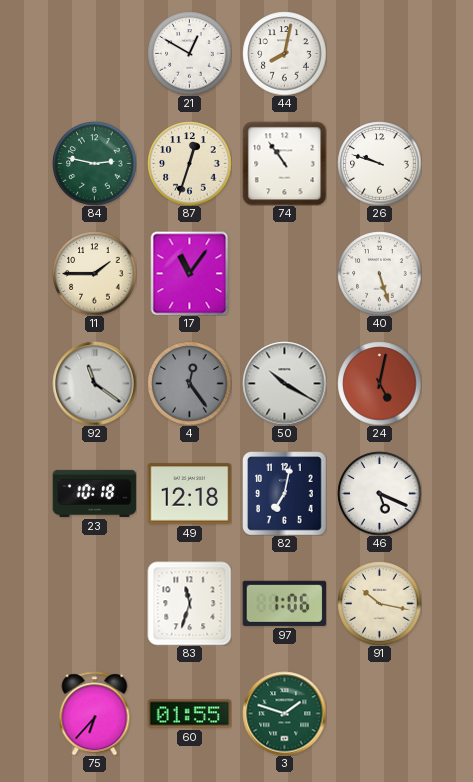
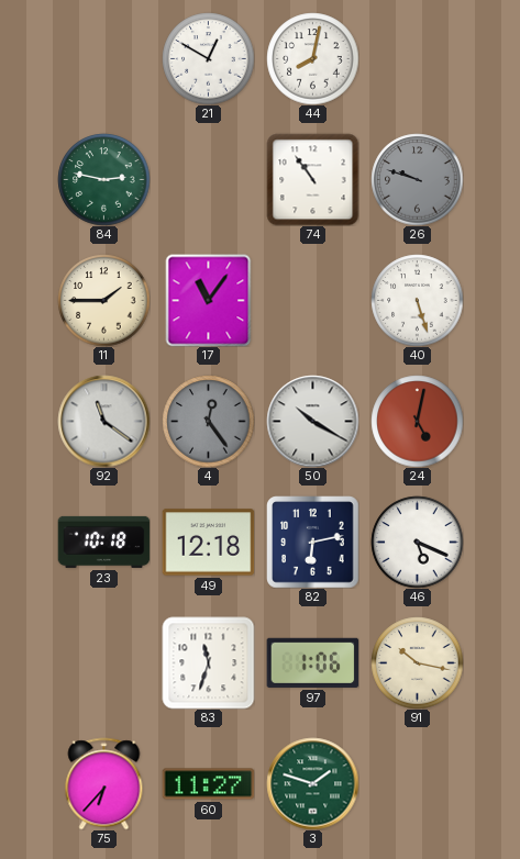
87: 12:33 -> none (189, 163)
26 dial: white -> grey (417, 179)
82: 7:02 -> 6:13 (312, 542)
60: 01:55 -> 11:27 (208, 784)
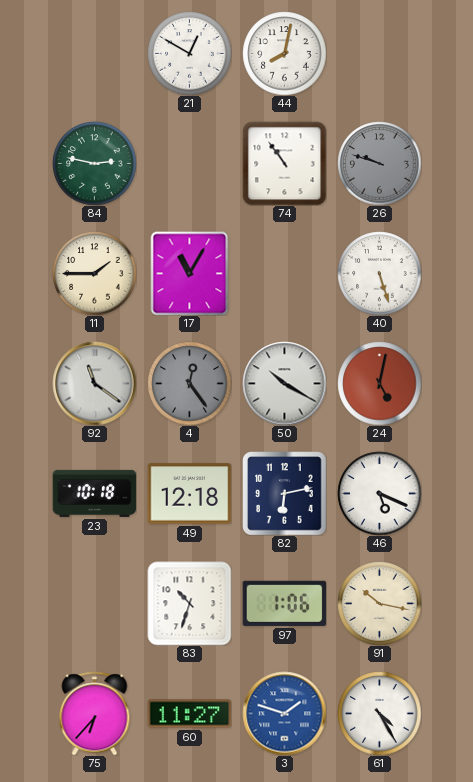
17: 11:06 -> 11:05 (190, 273)
83: 11:33 -> 10:33 (189, 603)
3 dial: green -> blue (284, 713)
61: none -> 4:25 (379, 713)
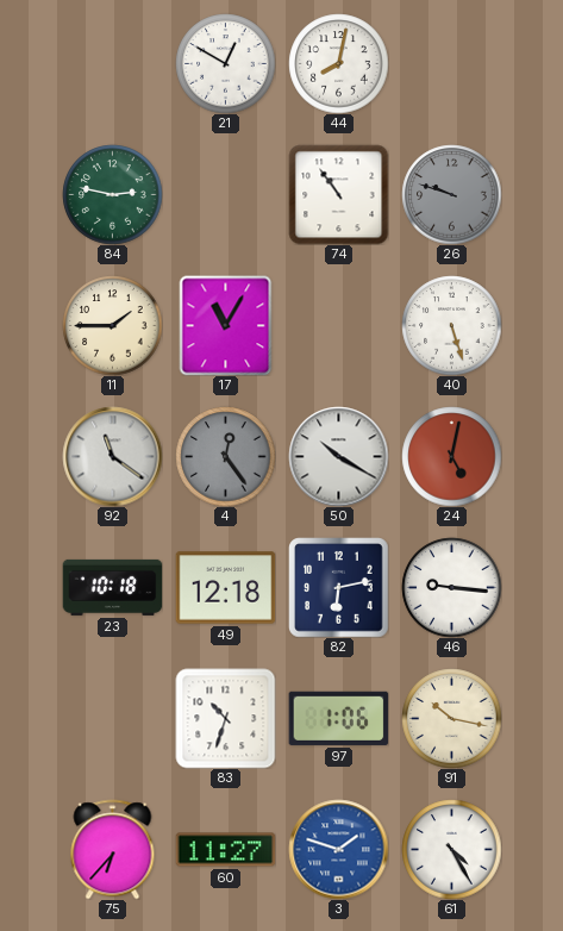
46: 5:19 -> 9:16 (451, 587)
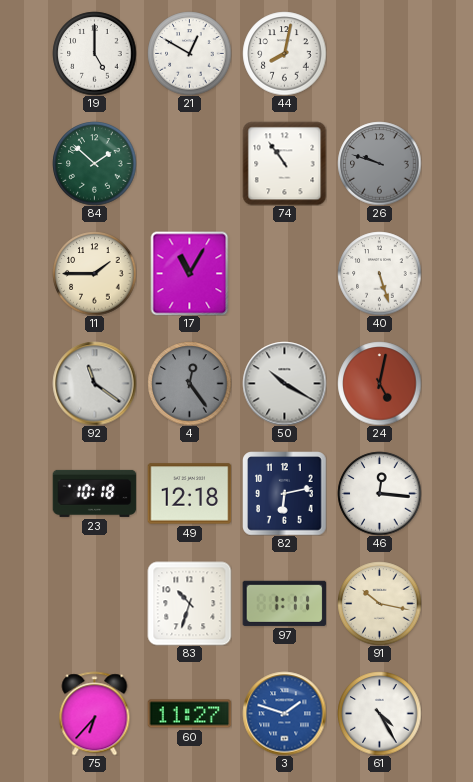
19: none -> 5:00 (94, 53)
84: 2:47 -> 1:52 (94, 163)
46: 9:16 -> 12:16 (379, 493)
97: 1:06 -> 1:11 (284, 603)
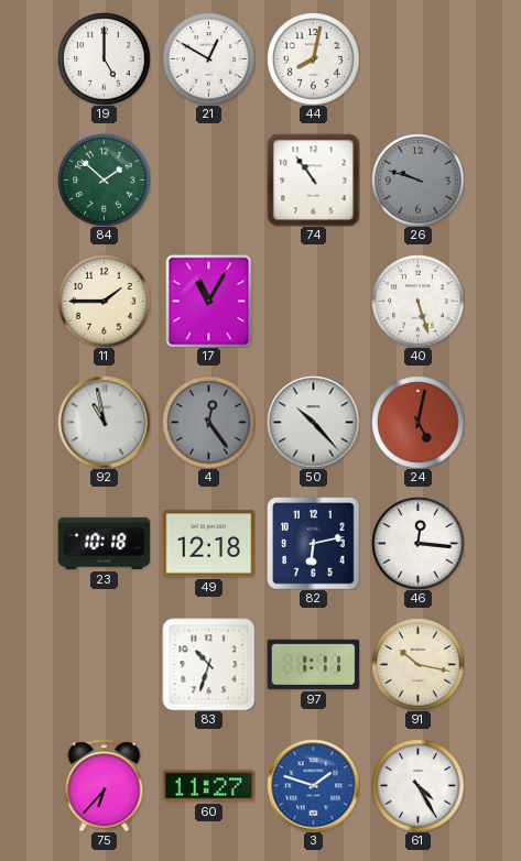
92: 11:21 -> 10:58 (104, 422)
50: 10:20 -> 10:23 (313, 422)
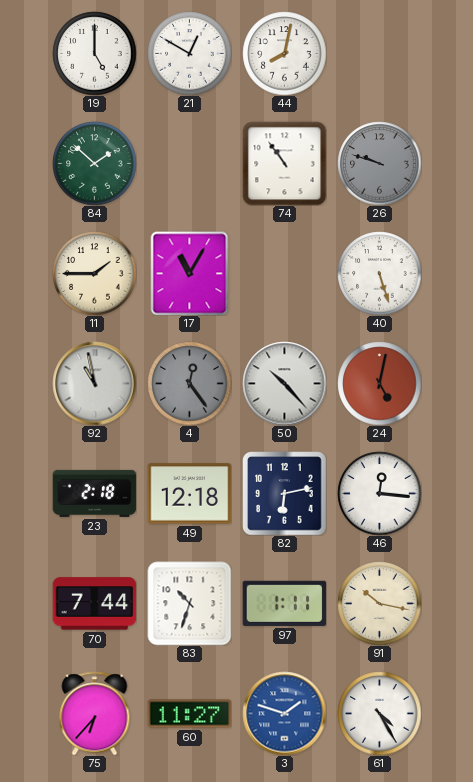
23: 10:18 -> 2:18 (94, 493)
70: none -> 7:44 (94, 604)
